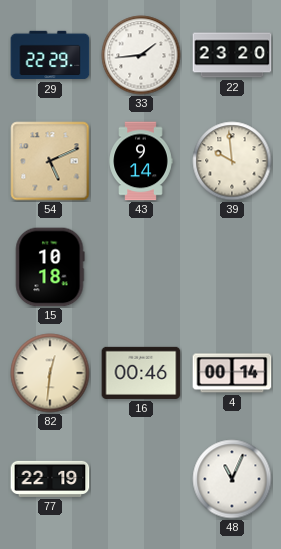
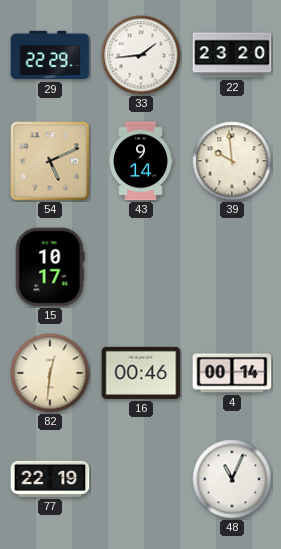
15: 10:18 -> 10:17 (50, 267)
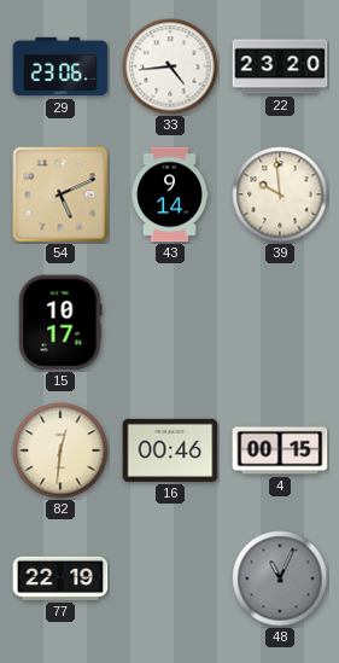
29: 22:29 -> 23:06 (60, 66)
33: 1:44 -> 4:44 (170, 66)
4: 00:14 -> 00:15 (280, 450)
48 dial: white -> grey (280, 578)
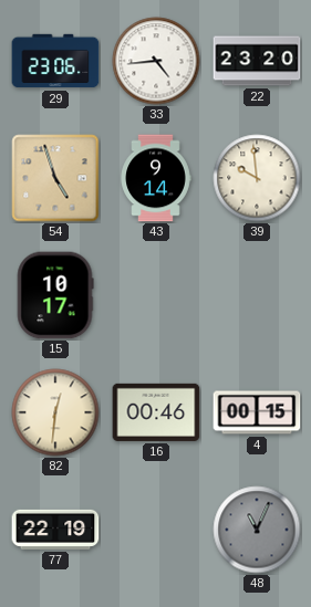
54: 5:11 -> 4:57 (55, 178)
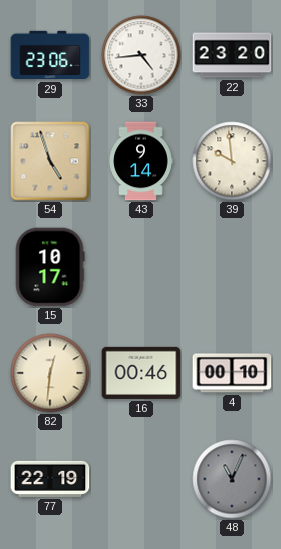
4: 00:15 -> 00:10 (232, 373)
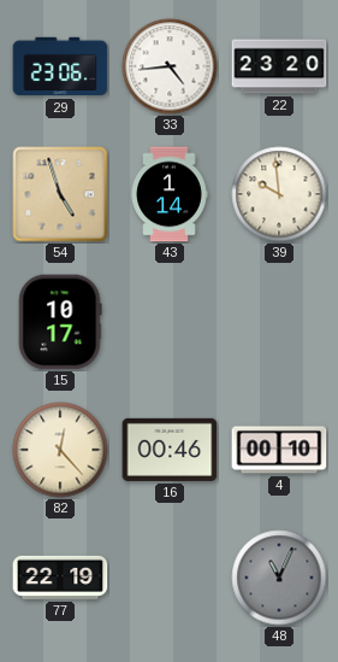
43: 9:14 -> 1:14 (170, 194)
82: 12:31 -> 12:23 (60, 450)
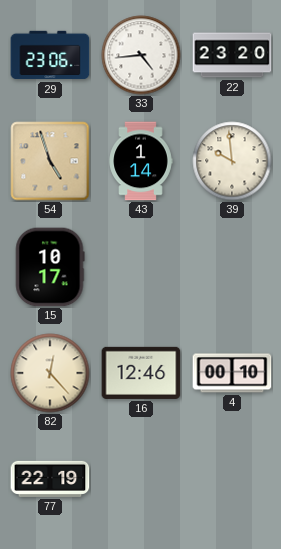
16: 00:46 -> 12:46 (141, 373)
48: 11:04 -> none (279, 578)
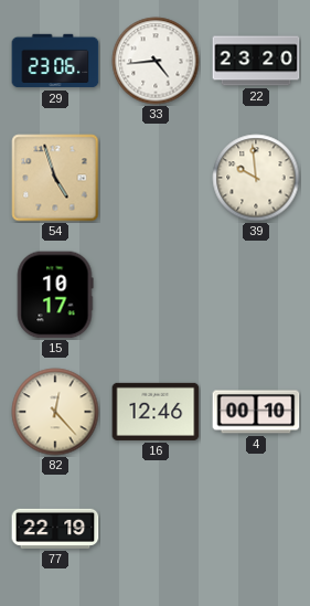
43: 1:14 -> none (141, 161)
